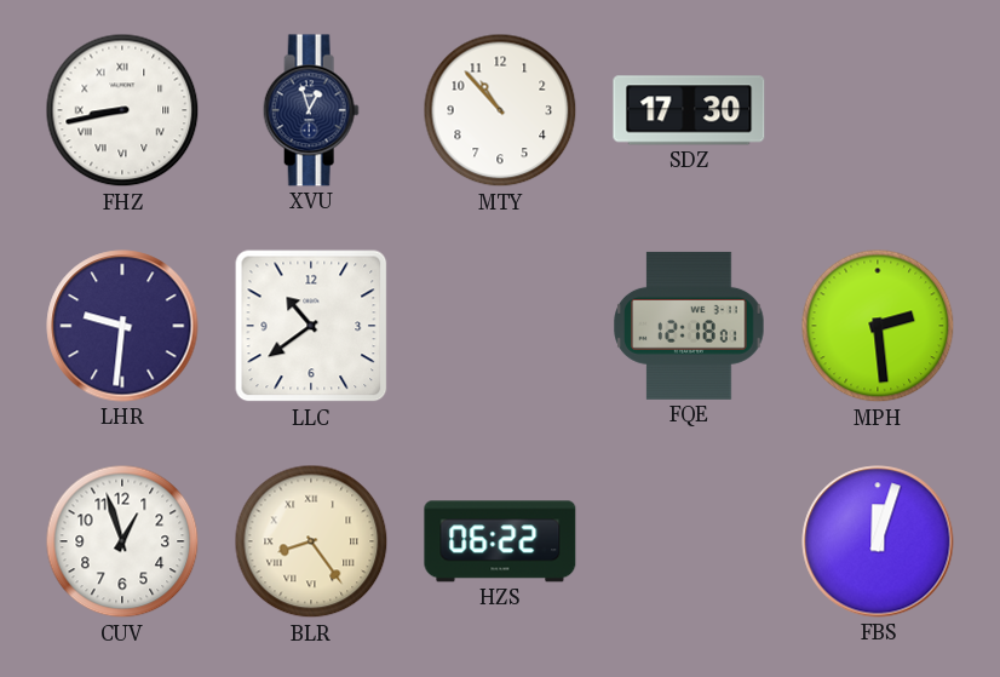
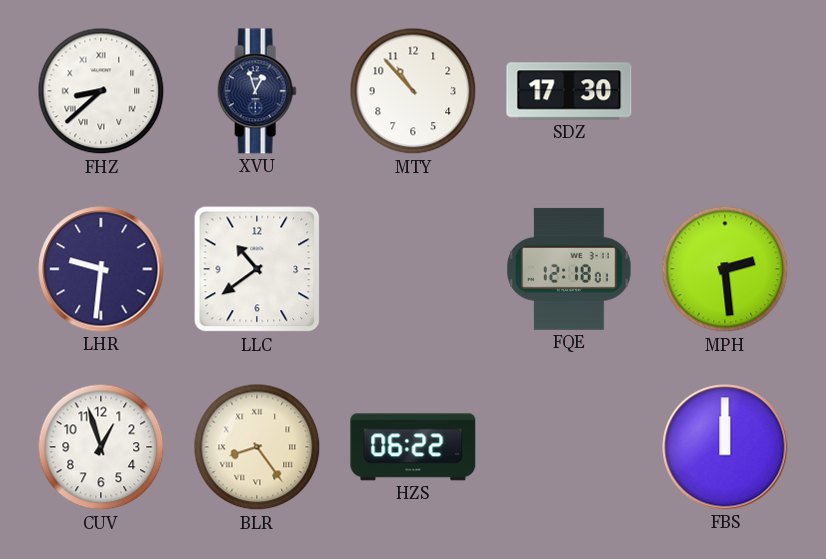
FHZ: 8:43 -> 8:38 (101, 91)
FBS: 12:03 -> 12:00 (725, 447)
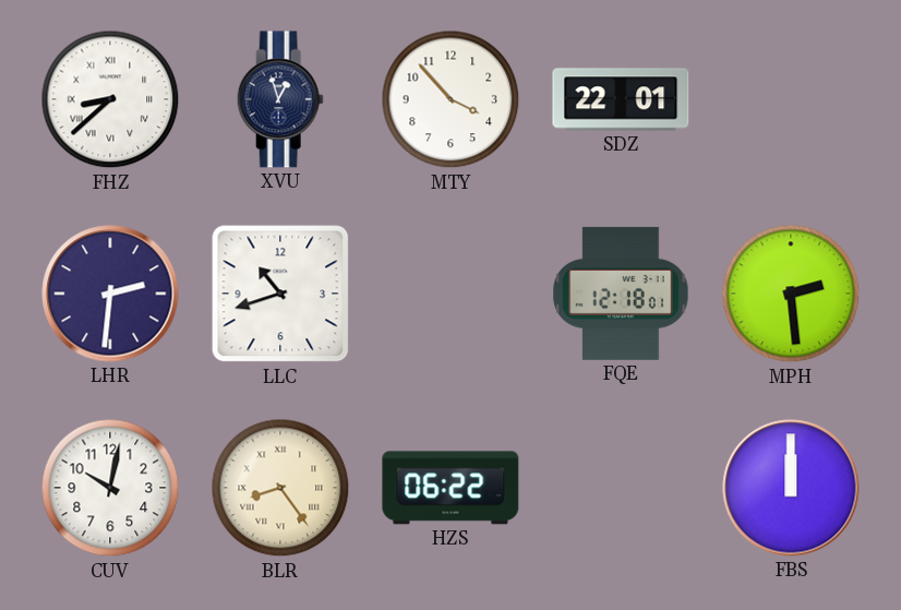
MTY: 10:53 -> 3:53 (450, 99)
SDZ: 17:30 -> 22:01 (621, 99)
LHR: 9:31 -> 2:31 (110, 294)
LLC: 10:39 -> 10:42 (280, 294)
CUV: 12:57 -> 10:02 (110, 488)
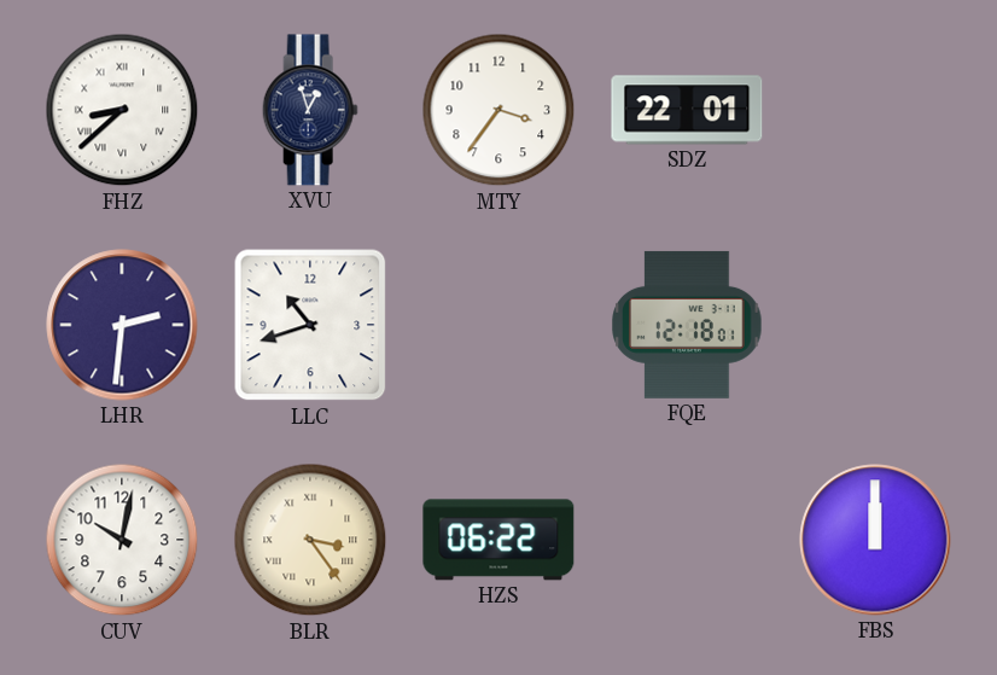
MTY: 3:53 -> 3:36 (498, 110)
MPH: 2:29 -> none (791, 294)
BLR: 8:24 -> 3:24 (310, 540)
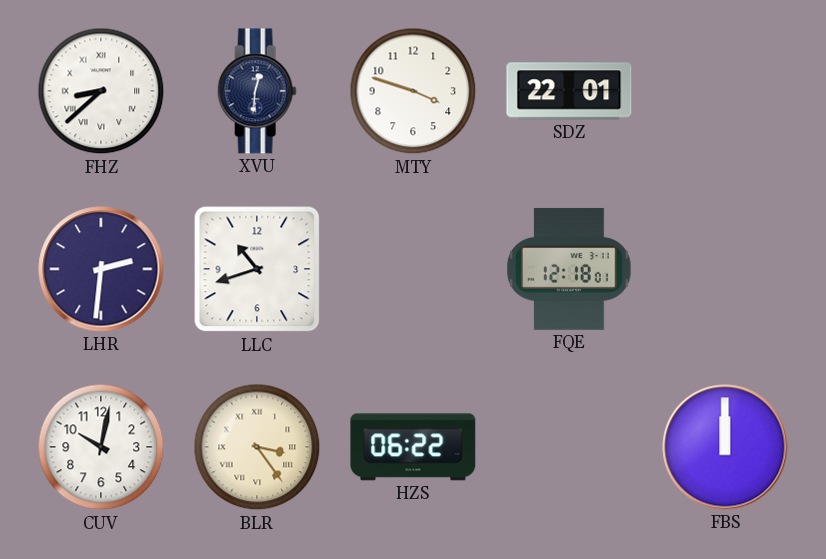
XVU: 12:57 -> 12:31 (257, 91)
MTY: 3:36 -> 3:48 (413, 91)
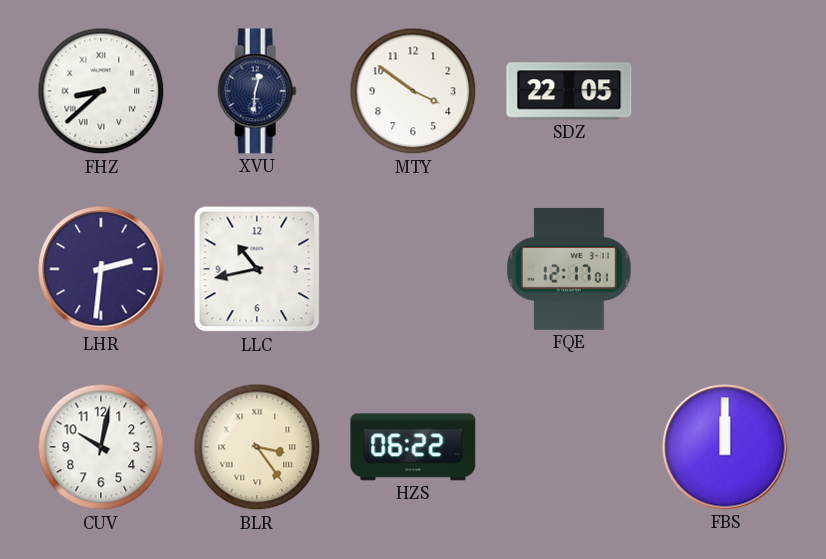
MTY: 3:48 -> 3:51 (413, 91)
SDZ: 22:01 -> 22:05 (569, 91)
LLC: 10:42 -> 10:43 (257, 269)
FQE: 12:18 -> 12:17 (569, 269)
